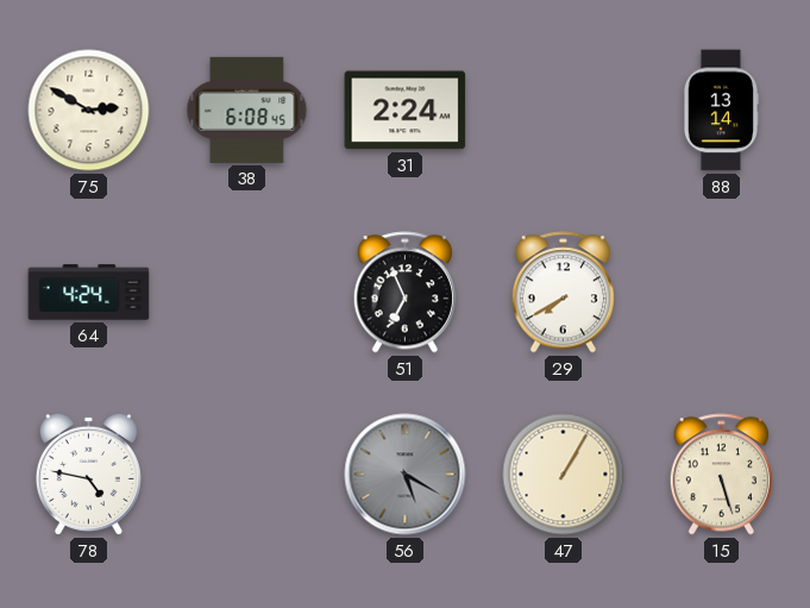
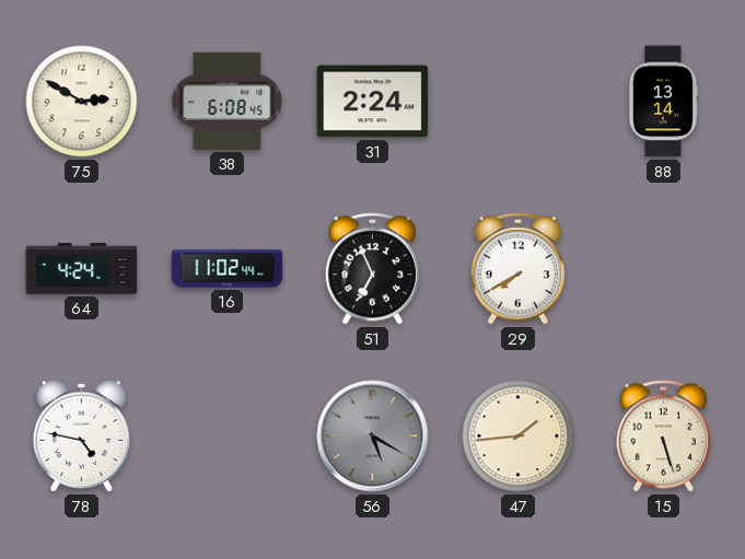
16: none -> 11:02 (228, 269)
47: 1:05 -> 1:44 (519, 436)
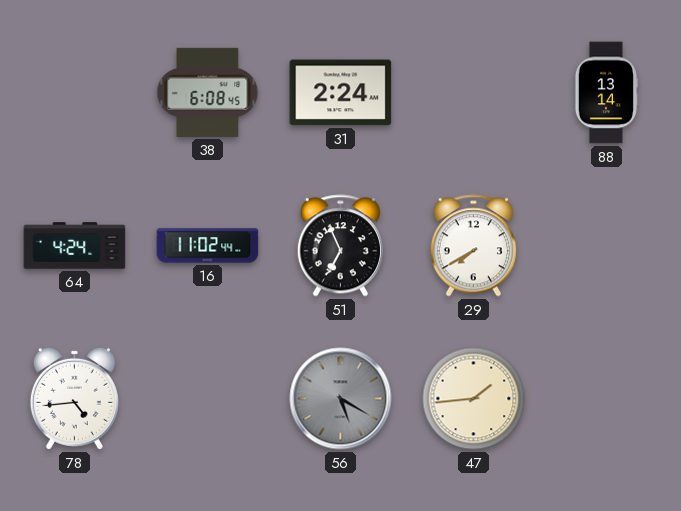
75: 2:50 -> none (82, 102)
78: 4:47 -> 4:44 (74, 398)
15: 5:27 -> none (663, 436)
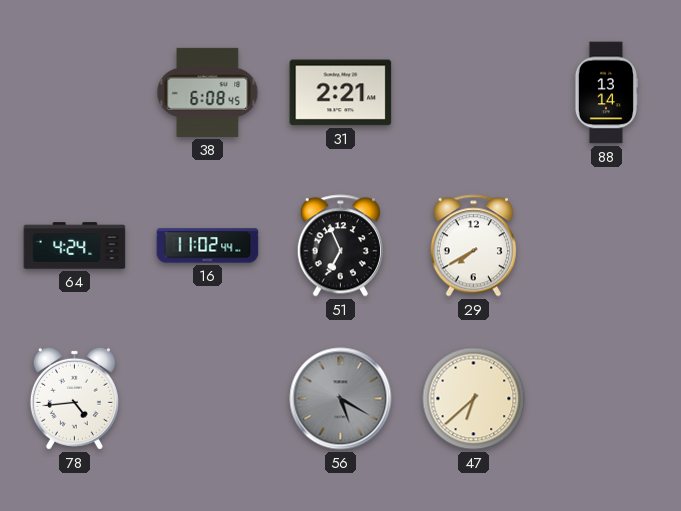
31: 2:24 -> 2:21 (341, 93)
47: 1:44 -> 6:38 (474, 399)
